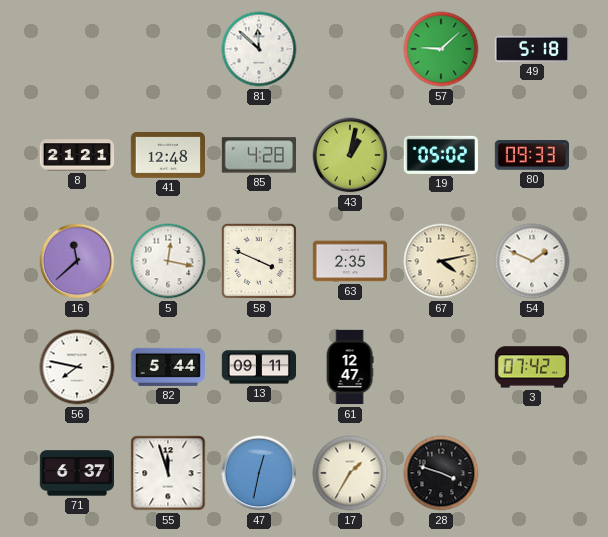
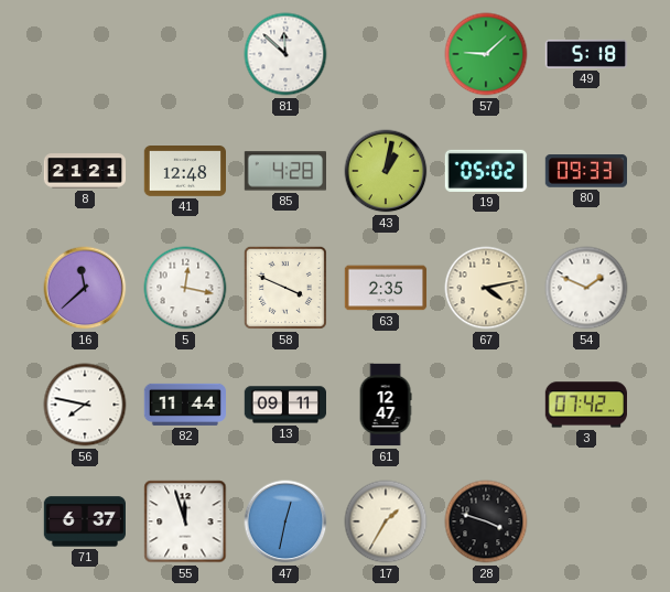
82: 5:44 -> 11:44 (185, 405)
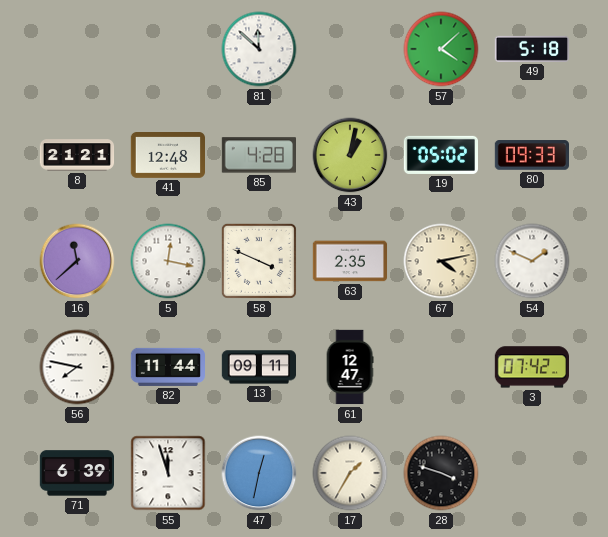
57: 9:08 -> 4:08 (441, 49)
71: 6:37 -> 6:39 (77, 473)
